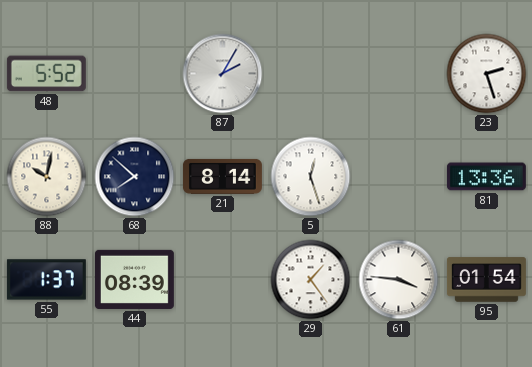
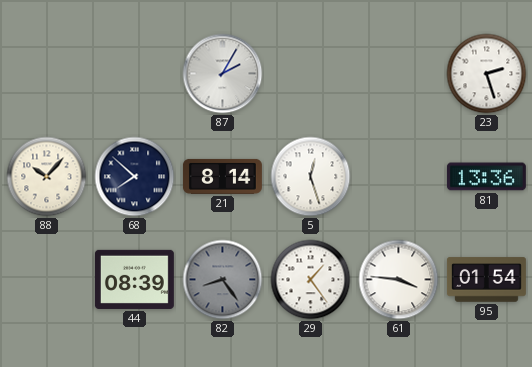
48: 5:52 -> none (46, 74)
88: 10:02 -> 10:07 (47, 177)
55: 1:37 -> none (46, 280)
82: none -> 8:24 (223, 280)
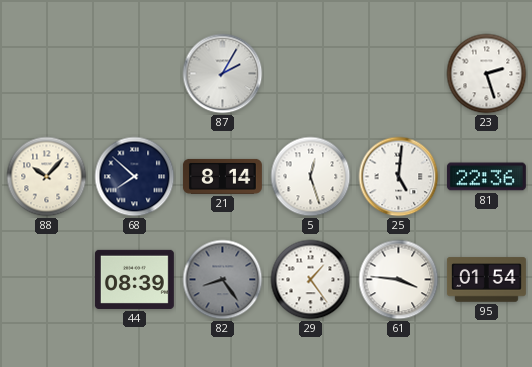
25: none -> 5:01 (399, 177)
81: 13:36 -> 22:36 (486, 177)
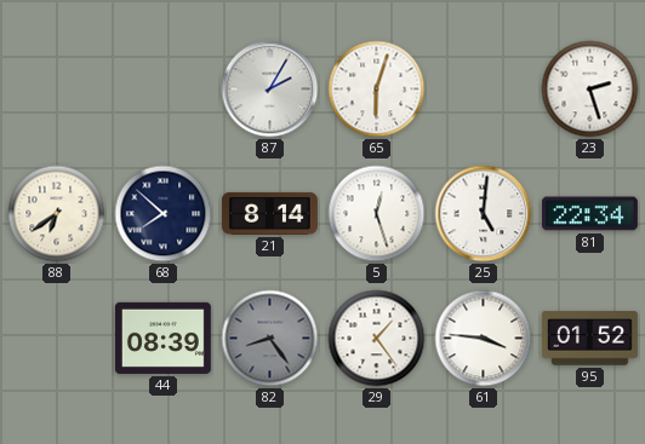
65: none -> 6:03 (377, 90)
88: 10:07 -> 6:39 (57, 214)
81: 22:36 -> 22:34 (589, 214)
95: 01:54 -> 01:52 (589, 339)
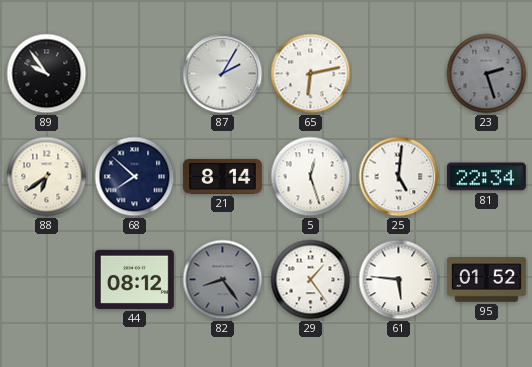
89: none -> 9:54 (47, 74)
65: 6:03 -> 6:13 (311, 74)
23 dial: white -> grey (487, 74)
44: 08:39 -> 08:12 (134, 279)
61: 3:46 -> 5:46 (399, 280)
